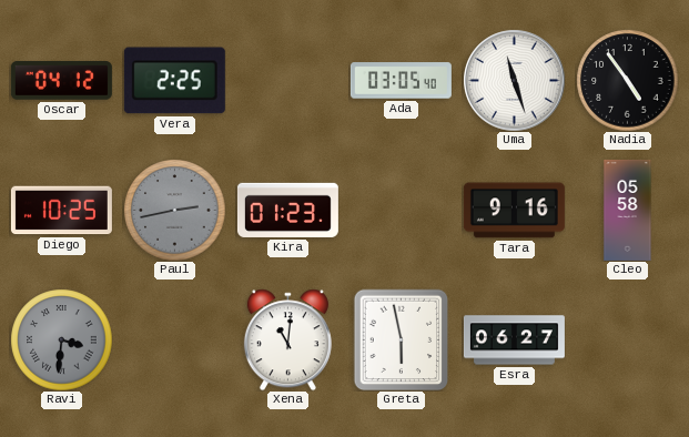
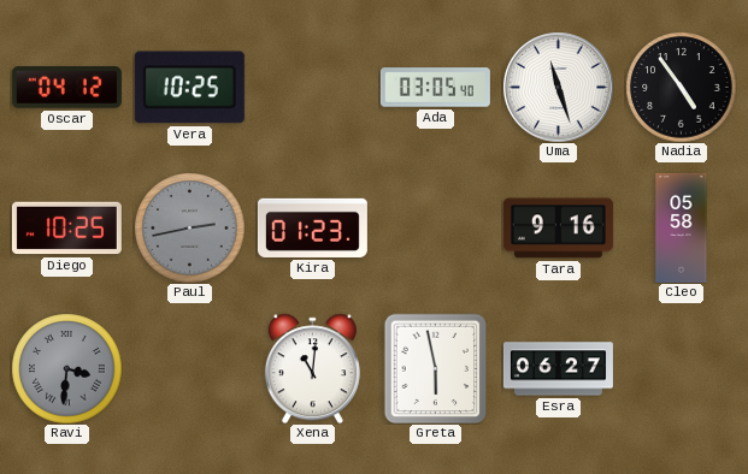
Vera: 2:25 -> 10:25 (189, 88)
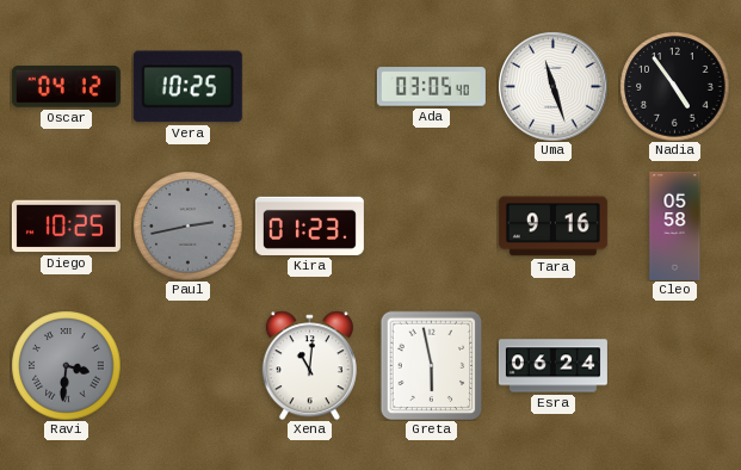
Esra: 06:27 -> 06:24 (552, 366)
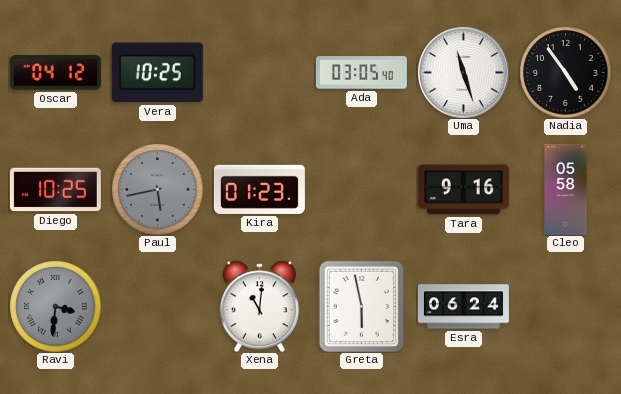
Paul: 2:43 -> 5:43 (157, 189)
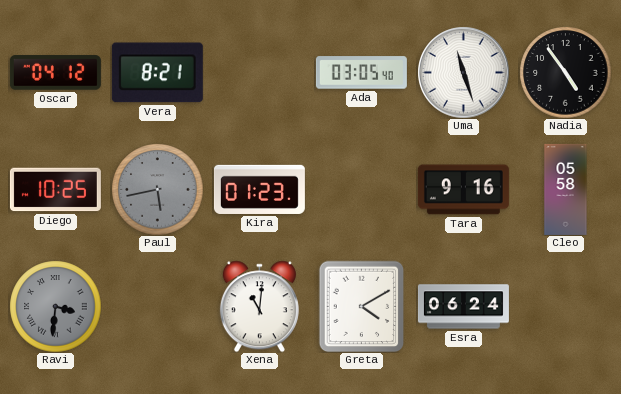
Vera: 10:25 -> 8:21 (157, 73)
Greta: 5:58 -> 4:10 (362, 306)
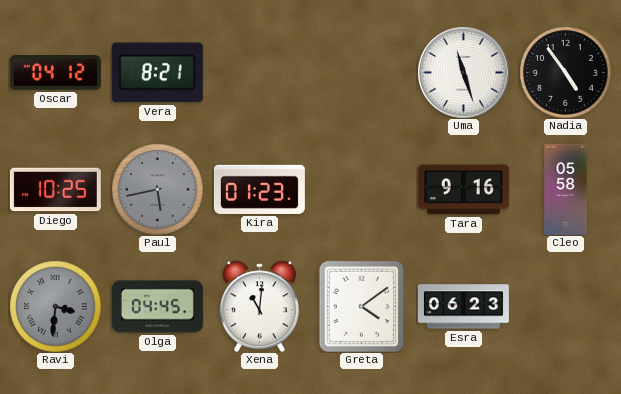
Ada: 03:05 -> none (361, 73)
Olga: none -> 04:45 (157, 307)
Greta: 4:10 -> 4:09 (362, 306)
Esra: 06:24 -> 06:23 (463, 307)
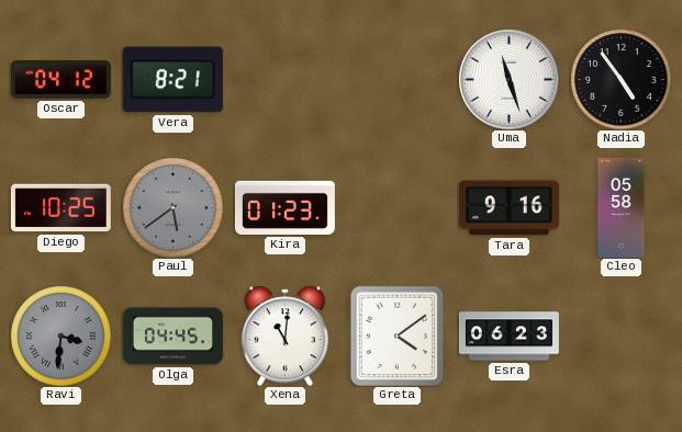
Paul: 5:43 -> 5:39 (172, 207)
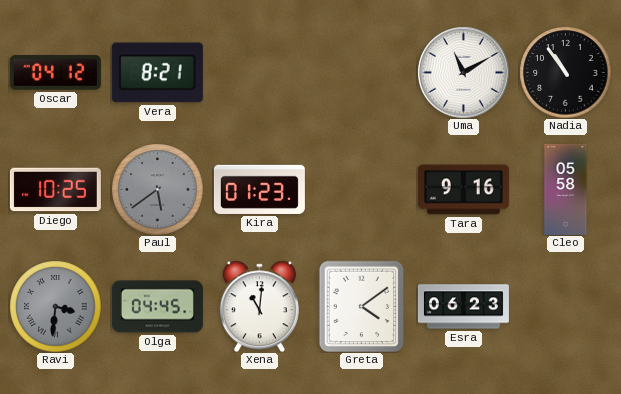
Uma: 11:27 -> 11:10 (463, 72)
Nadia: 4:54 -> 10:54 (565, 72)
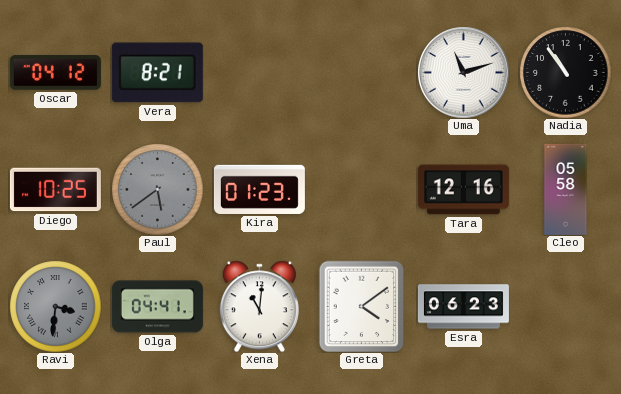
Uma: 11:10 -> 11:12 (463, 72)
Tara: 9:16 -> 12:16 (463, 190)
Olga: 04:45 -> 04:41 (157, 307)
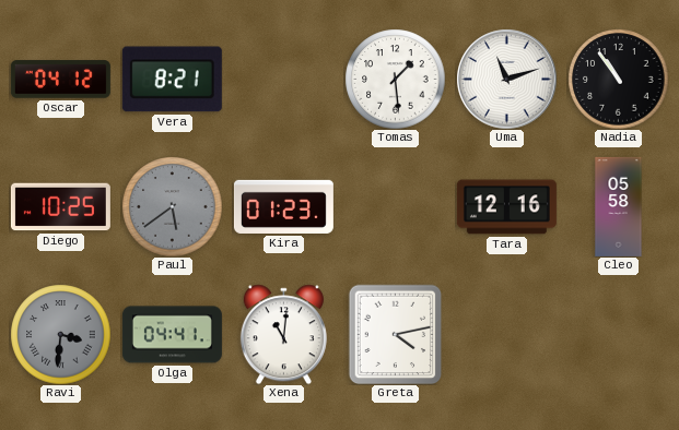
Tomas: none -> 1:29 (395, 79)
Greta: 4:09 -> 4:13 (396, 334)
Esra: 06:23 -> none (463, 307)
